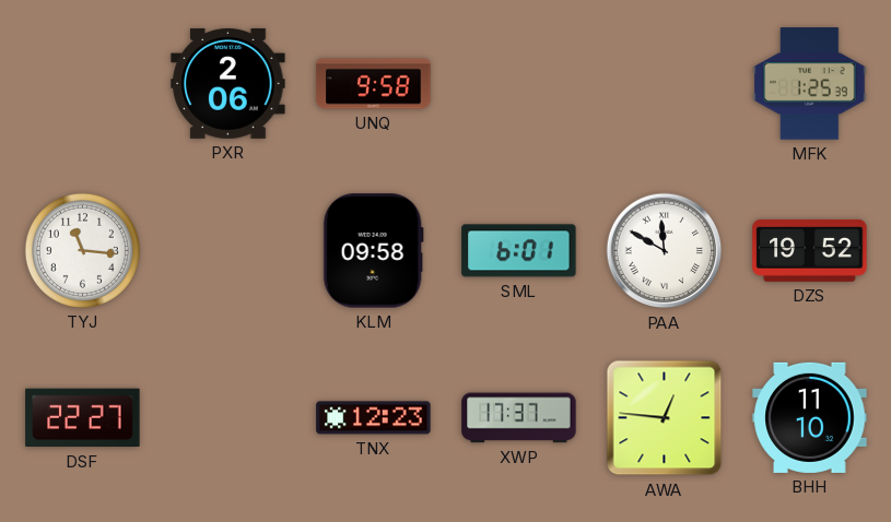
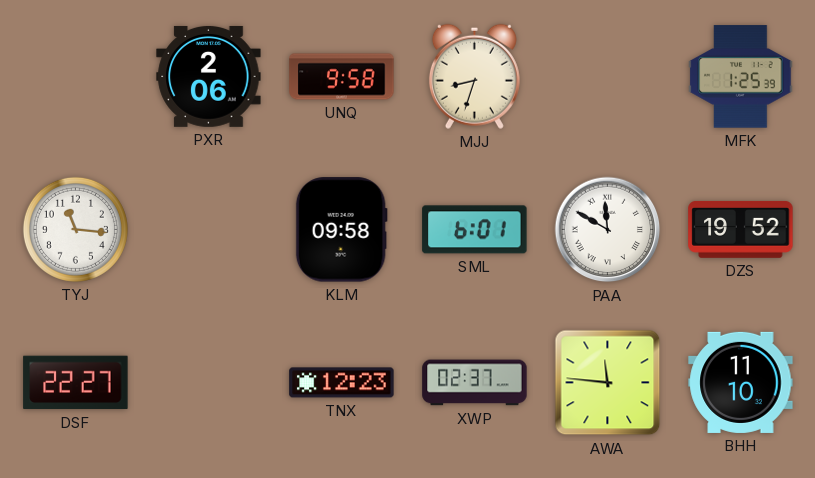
MJJ: none -> 8:33 (474, 76)
XWP: 17:37 -> 02:37 (475, 383)
AWA: 12:46 -> 11:46 (608, 383)
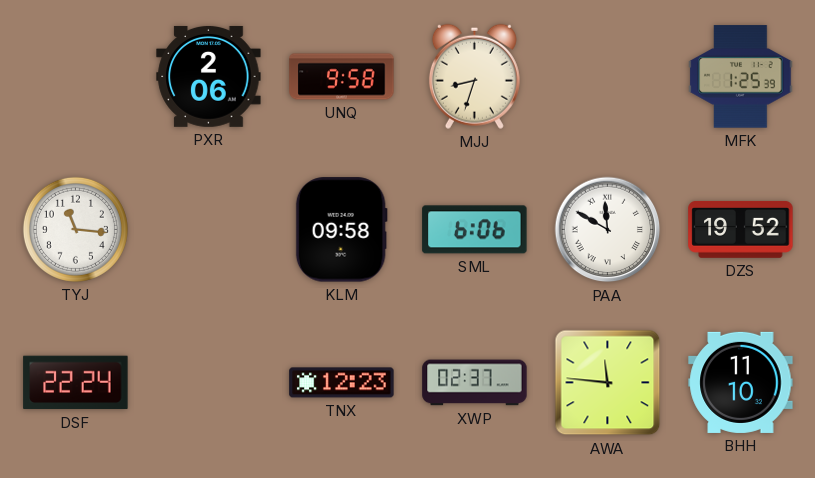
SML: 6:01 -> 6:06 (475, 230)
DSF: 22:27 -> 22:24 (76, 383)
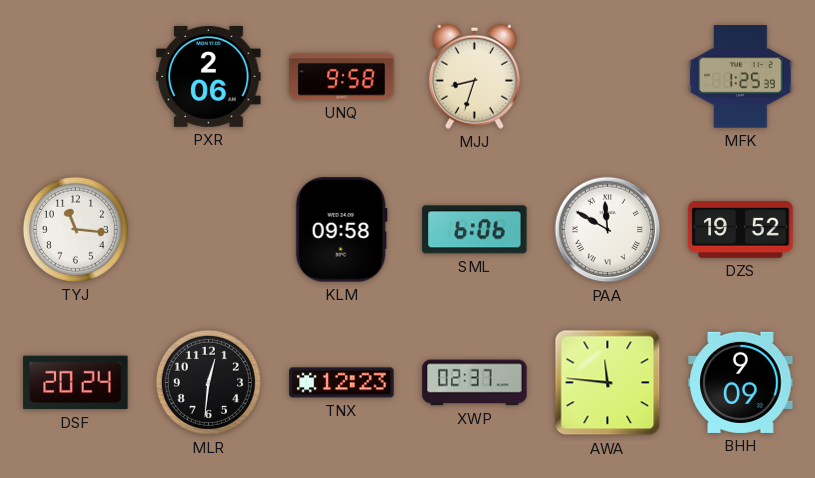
DSF: 22:24 -> 20:24 (76, 383)
MLR: none -> 12:31 (208, 382)
BHH: 11:10 -> 9:09 (741, 382)
